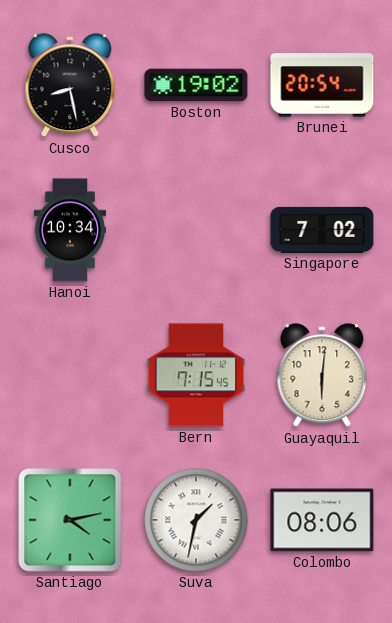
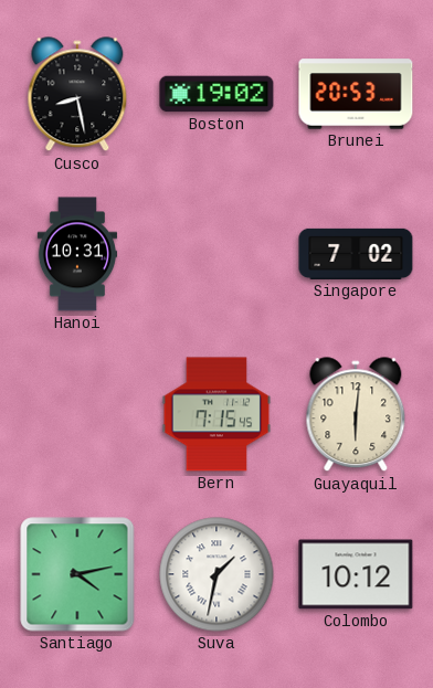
Brunei: 20:54 -> 20:53 (356, 94)
Hanoi: 10:34 -> 10:31 (77, 254)
Colombo: 08:06 -> 10:12 (356, 574)
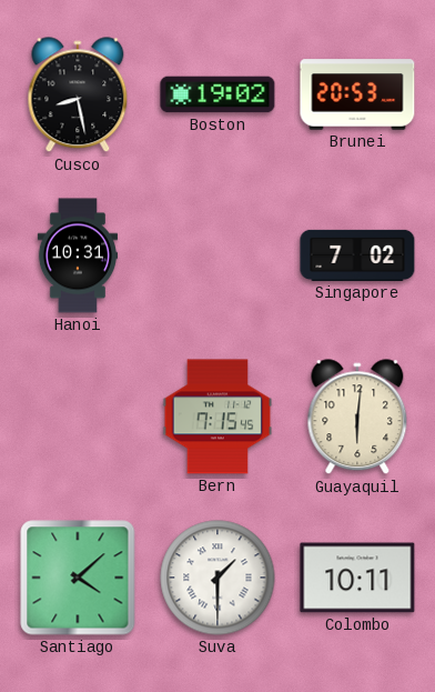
Santiago: 4:13 -> 4:08 (78, 578)
Suva: 1:32 -> 1:30 (217, 578)
Colombo: 10:12 -> 10:11 (357, 578)
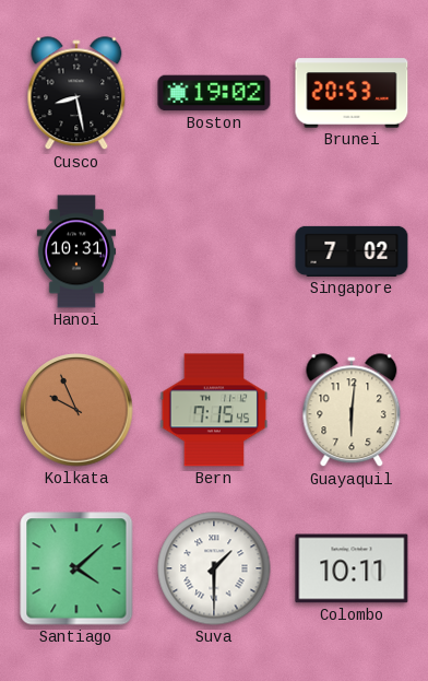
Kolkata: none -> 9:56 (76, 410)
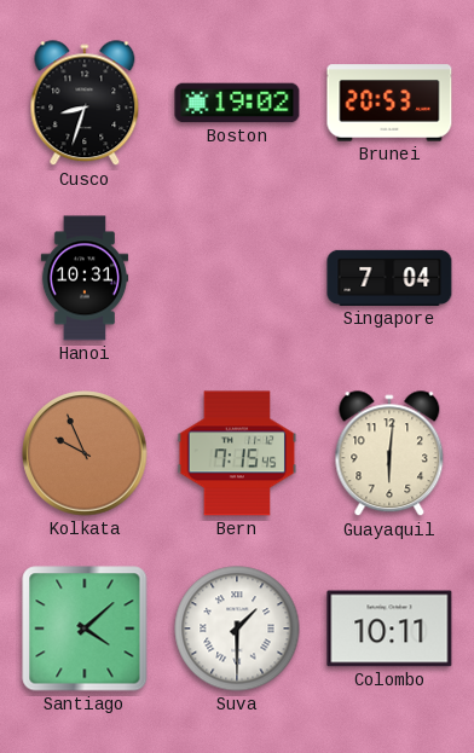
Cusco: 8:28 -> 8:33 (85, 104)
Singapore: 7:02 -> 7:04 (389, 278)
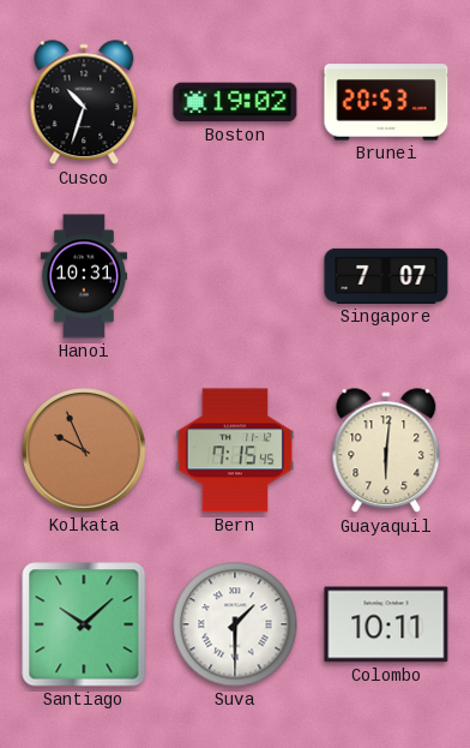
Cusco: 8:33 -> 10:33 (84, 103)
Singapore: 7:04 -> 7:07 (386, 276)
Santiago: 4:08 -> 10:08 (84, 624)
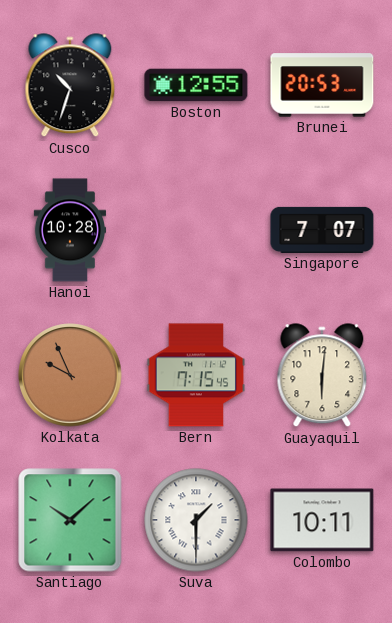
Boston: 19:02 -> 12:55 (196, 85)
Hanoi: 10:31 -> 10:28 (70, 230)
